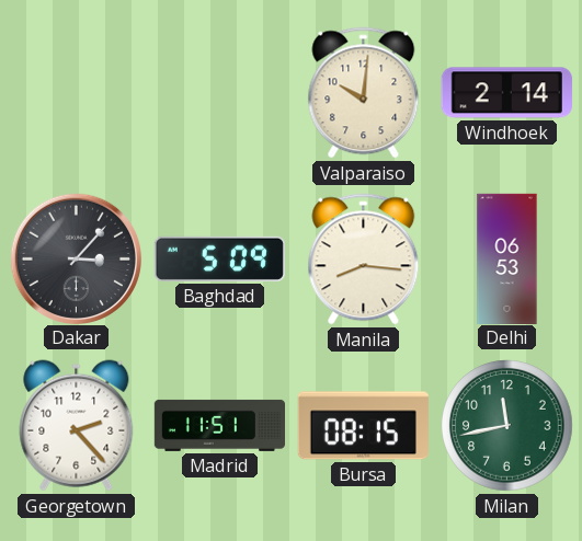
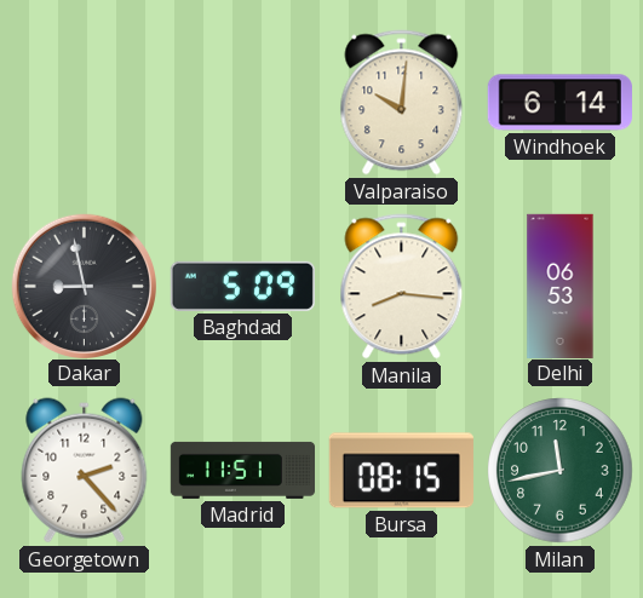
Windhoek: 2:14 -> 6:14 (559, 103)
Dakar: 3:07 -> 8:58 (84, 286)
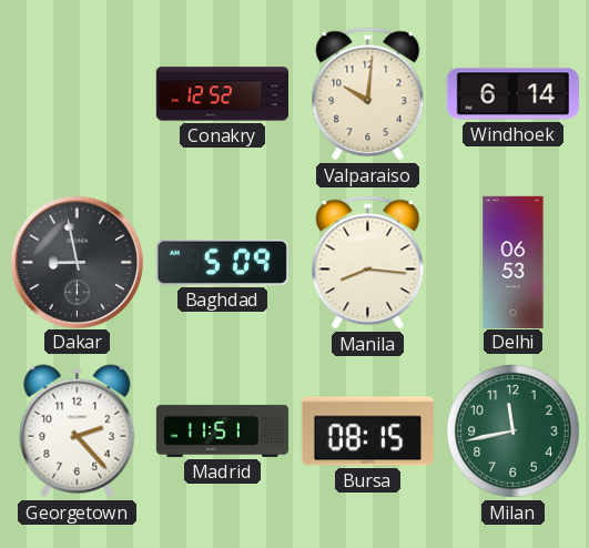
Conakry: none -> 12:52 (222, 94)
